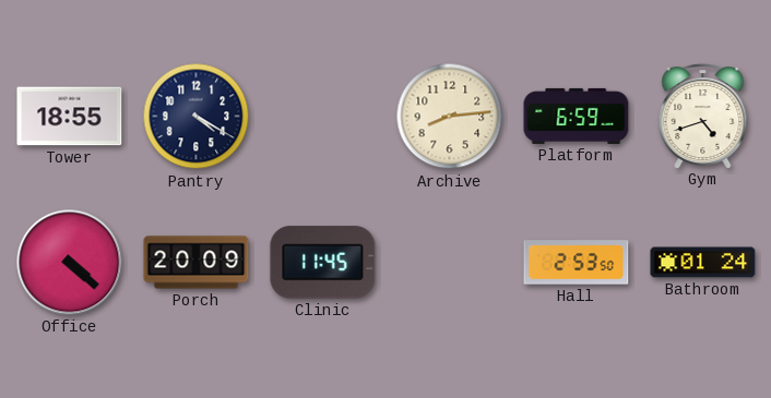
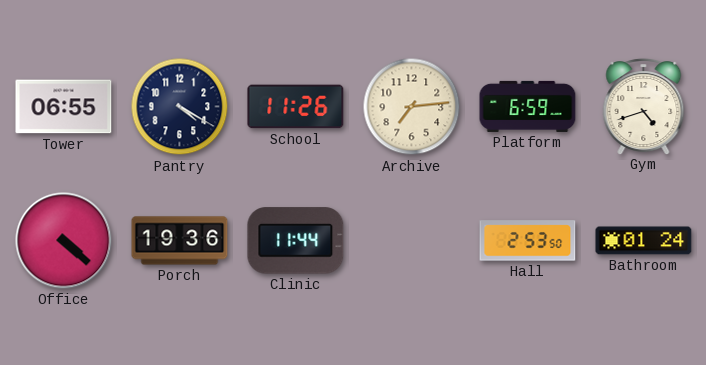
Tower: 18:55 -> 06:55 (64, 107)
School: none -> 11:26 (296, 107)
Archive: 8:14 -> 7:14 (412, 107)
Porch: 20:09 -> 19:36 (180, 241)
Clinic: 11:45 -> 11:44 (296, 241)
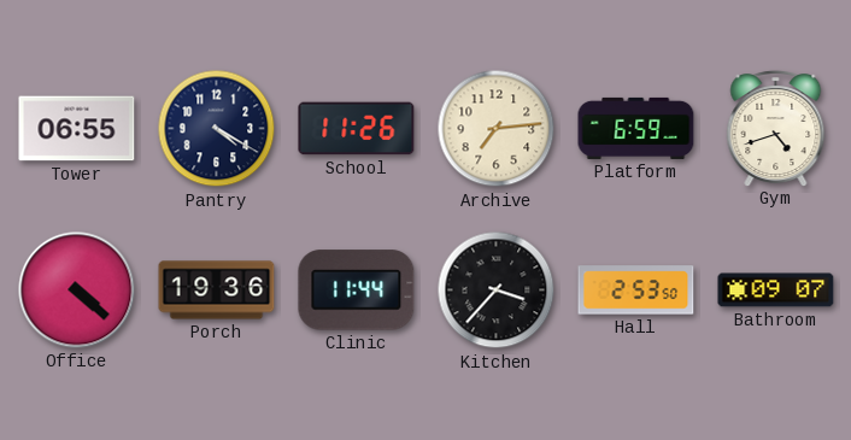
Kitchen: none -> 3:37 (497, 291)
Bathroom: 01:24 -> 09:07 (776, 291)
